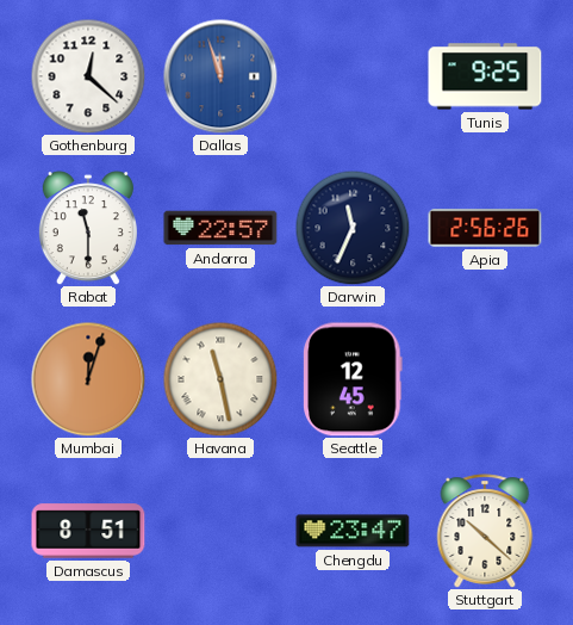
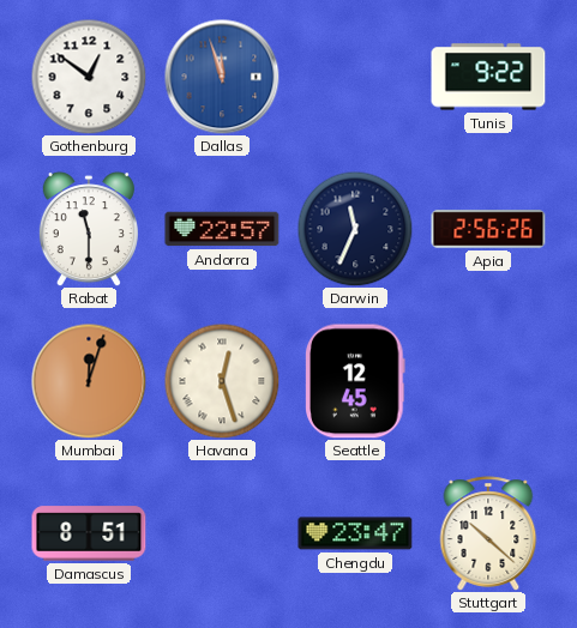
Gothenburg: 12:22 -> 12:51 (89, 77)
Tunis: 9:25 -> 9:22 (488, 77)
Havana: 11:28 -> 12:27 (222, 381)
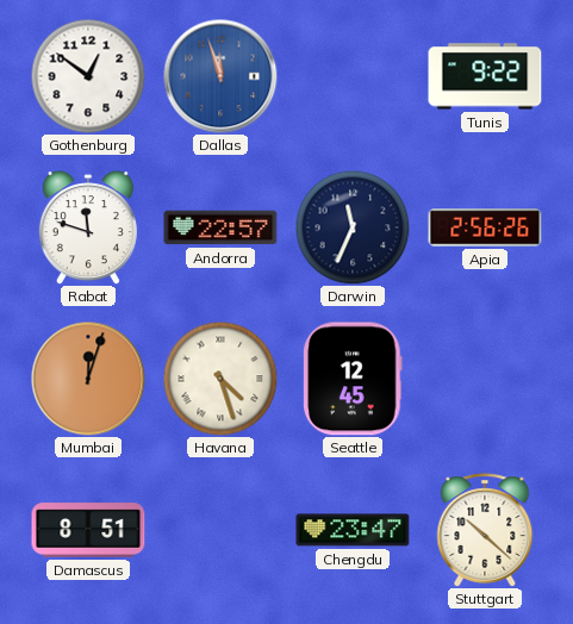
Rabat: 11:30 -> 11:48 (88, 227)
Havana: 12:27 -> 4:27 (220, 379)
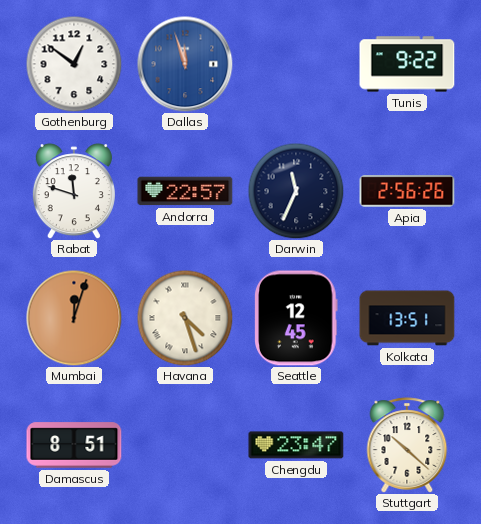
Kolkata: none -> 13:51 (407, 318)
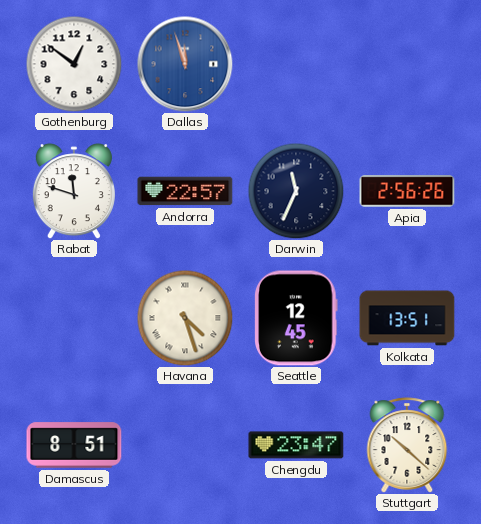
Tunis: 9:22 -> none (407, 64)
Mumbai: 12:03 -> none (74, 318)
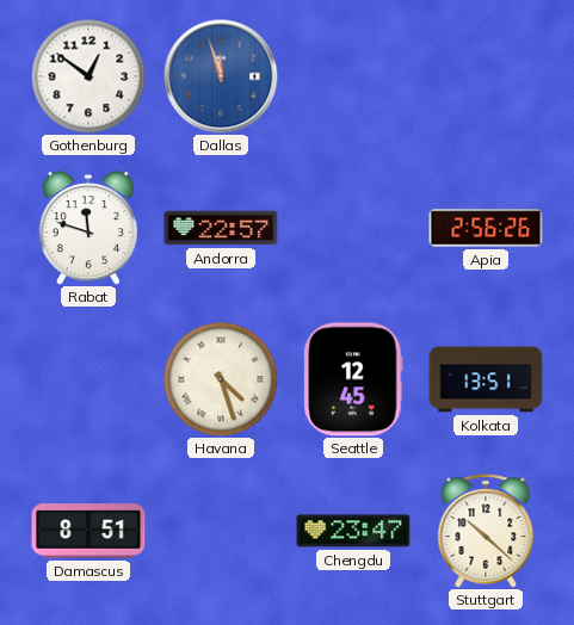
Darwin: 11:34 -> none (296, 191)
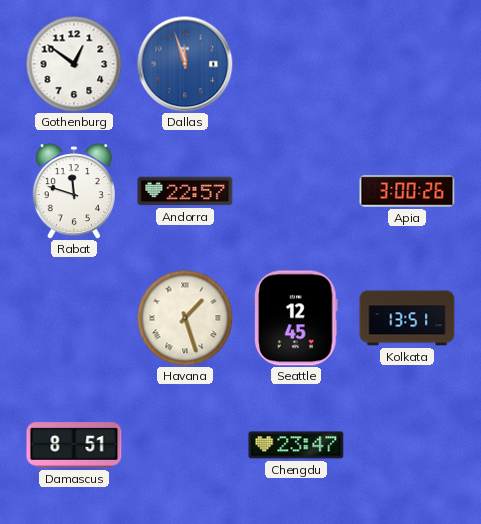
Apia: 2:56 -> 3:00 (407, 191)
Havana: 4:27 -> 1:27 (185, 318)
Stuttgart: 10:22 -> none (486, 531)
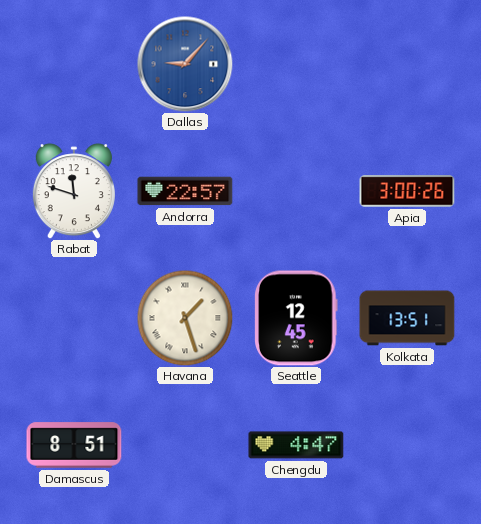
Gothenburg: 12:51 -> none (74, 64)
Dallas: 11:57 -> 9:07 (185, 64)
Chengdu: 23:47 -> 4:47 (296, 445)
